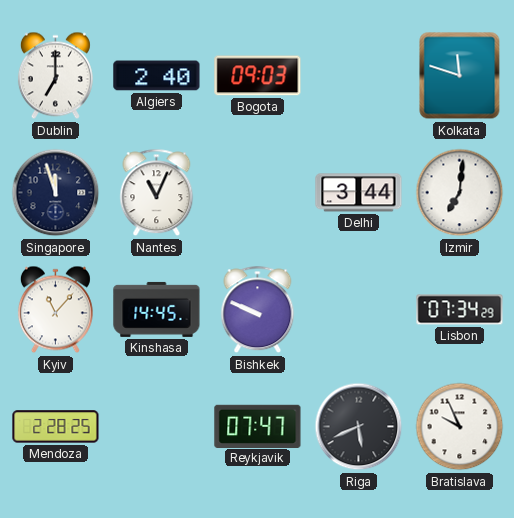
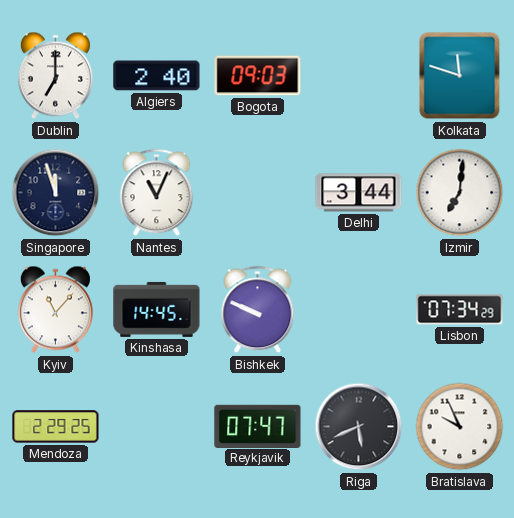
Mendoza: 2:28 -> 2:29 (56, 427)
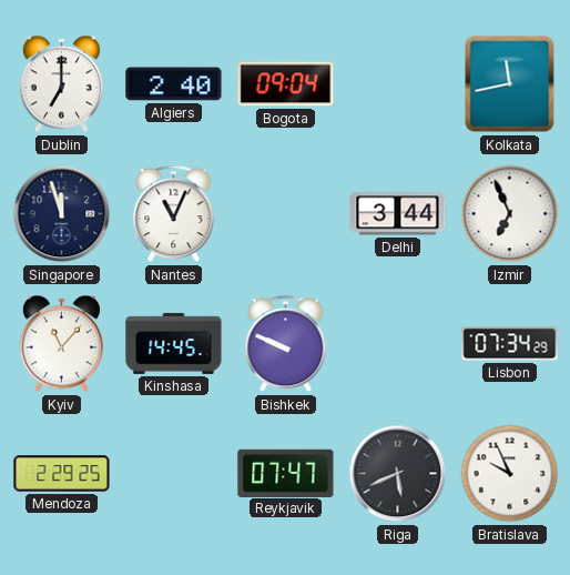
Bogota: 09:03 -> 09:04 (286, 84)
Kolkata: 11:48 -> 11:43 (510, 84)
Izmir: 7:01 -> 6:56 (510, 214)
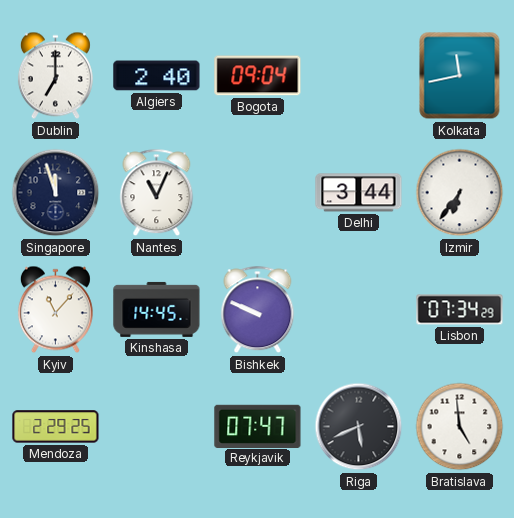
Izmir: 6:56 -> 6:36 (460, 193)
Bratislava: 9:56 -> 4:59 (460, 427)
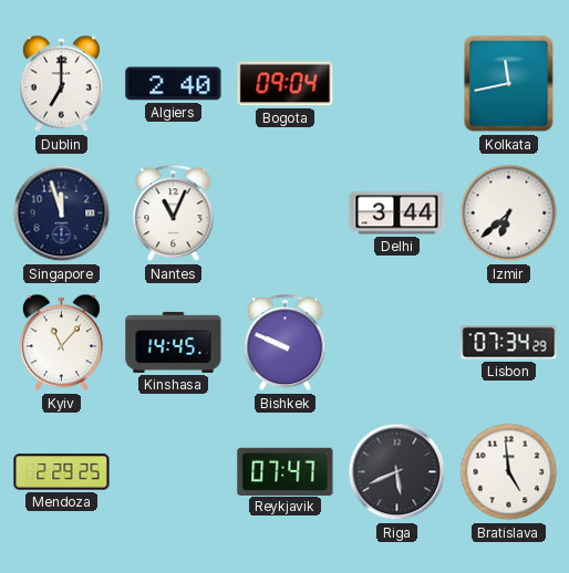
Izmir: 6:36 -> 6:38 (509, 213)
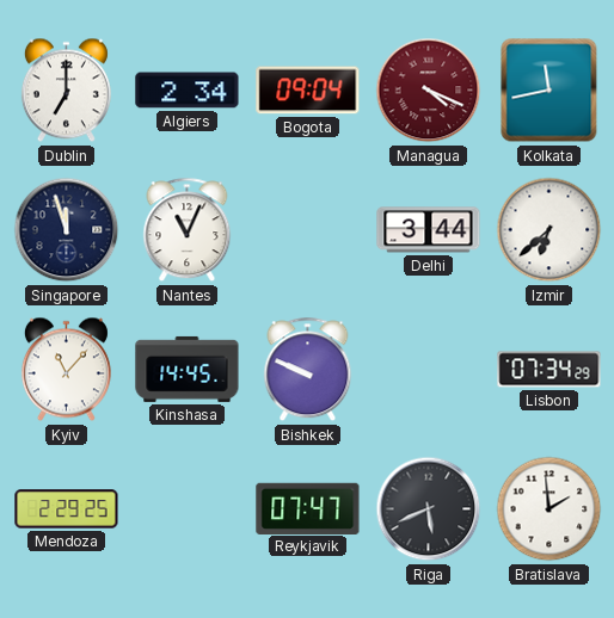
Algiers: 2:40 -> 2:34 (188, 91)
Managua: none -> 4:19 (429, 91)
Bratislava: 4:59 -> 1:59 (549, 509)
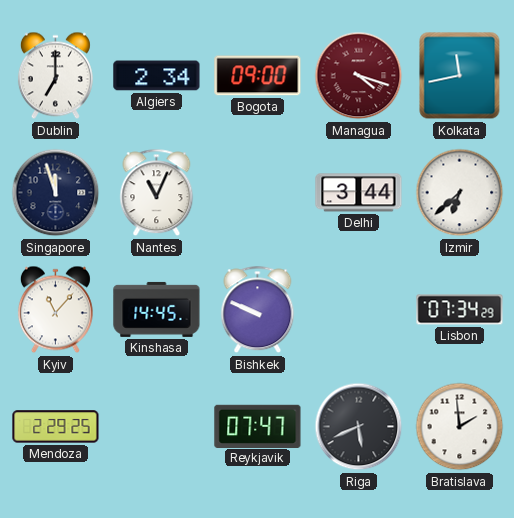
Bogota: 09:04 -> 09:00 (258, 76)
Managua: 4:19 -> 4:18 (359, 76)
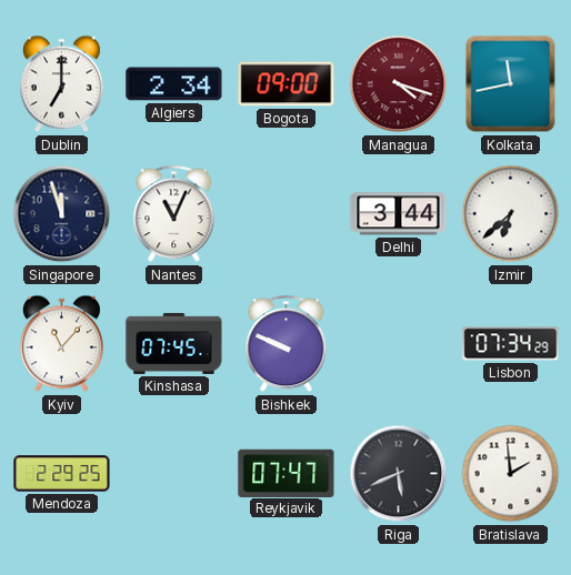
Kinshasa: 14:45 -> 07:45 (174, 343)
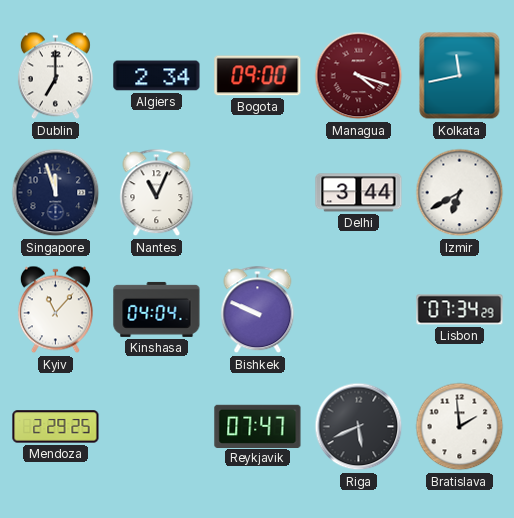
Izmir: 6:38 -> 6:40 (460, 193)
Kinshasa: 07:45 -> 04:04 (157, 309)
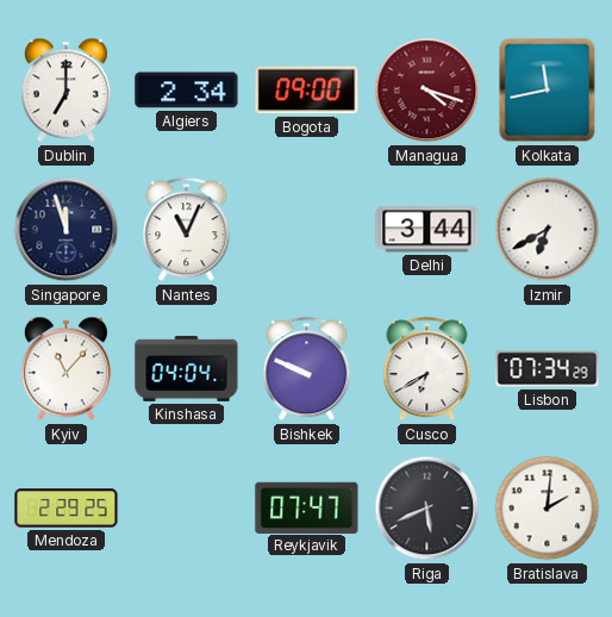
Cusco: none -> 6:40 (427, 369)
Bratislava: 1:59 -> 2:01 (548, 509)
